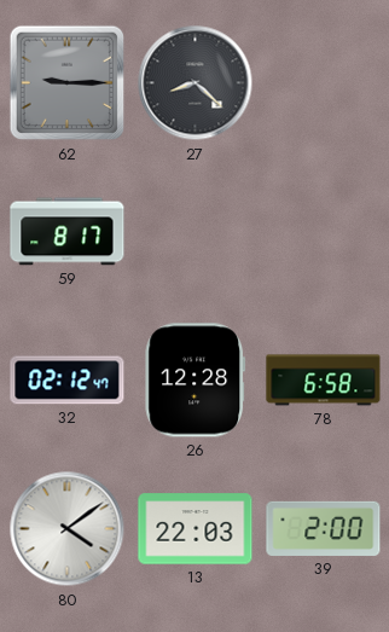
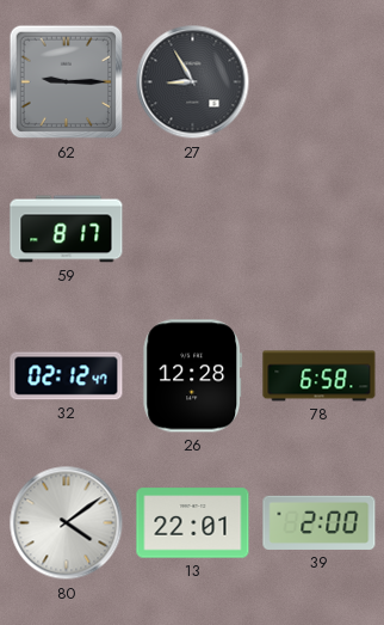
27: 8:22 -> 8:55 (193, 82)
13: 22:03 -> 22:01 (193, 523)
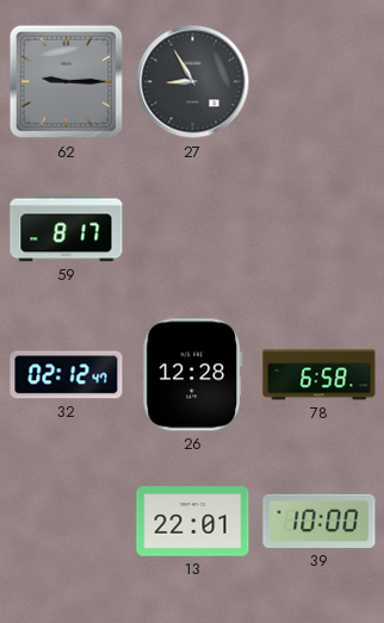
80: 4:09 -> none (67, 523)
39: 2:00 -> 10:00 (320, 521)
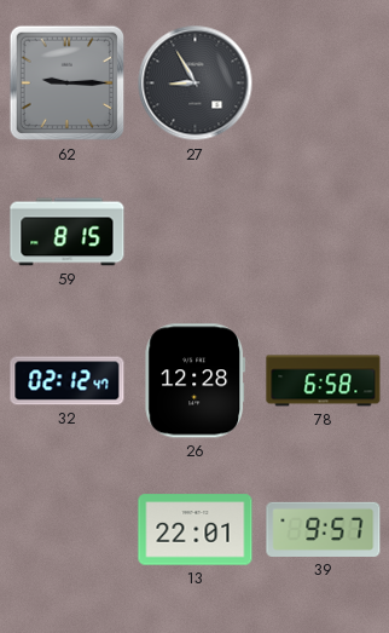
59: 8:17 -> 8:15 (68, 232)
39: 10:00 -> 9:57 (324, 529)
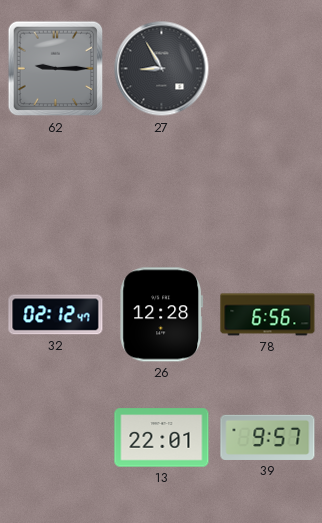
59: 8:15 -> none (68, 232)
78: 6:58 -> 6:56 (268, 315)
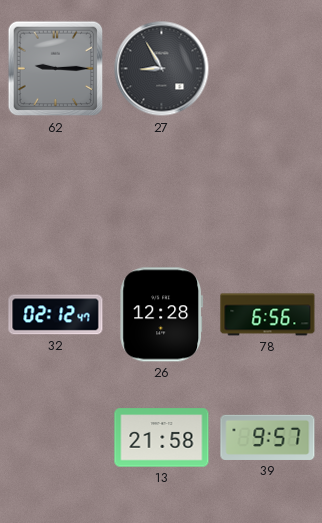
13: 22:01 -> 21:58 (162, 438)
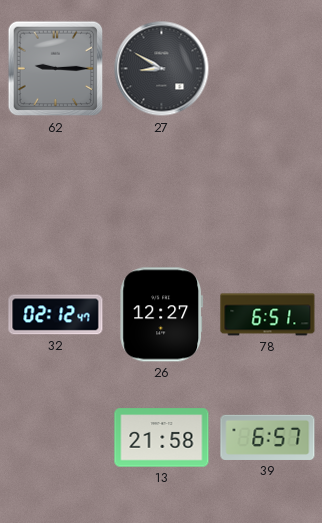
27: 8:55 -> 8:50 (162, 69)
26: 12:28 -> 12:27 (162, 315)
78: 6:56 -> 6:51 (268, 315)
39: 9:57 -> 6:57 (268, 437)
